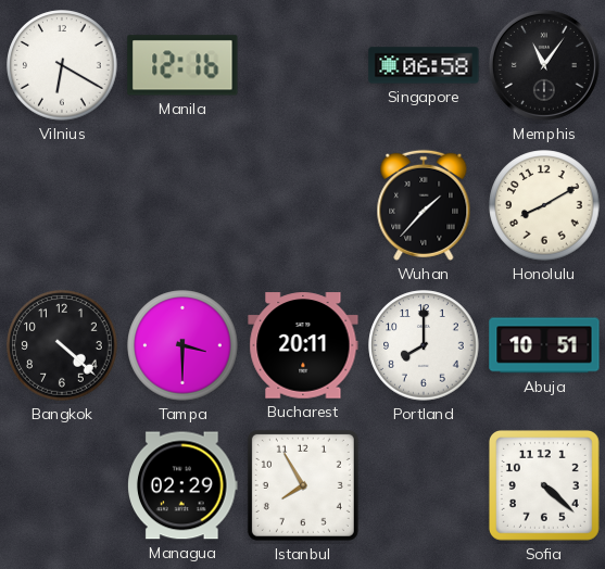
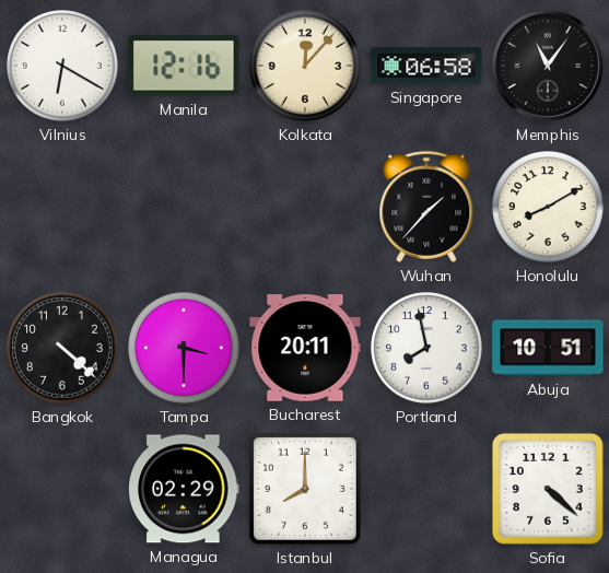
Kolkata: none -> 12:07 (305, 66)
Portland: 8:00 -> 7:58 (426, 348)
Istanbul: 7:55 -> 8:00 (305, 489)
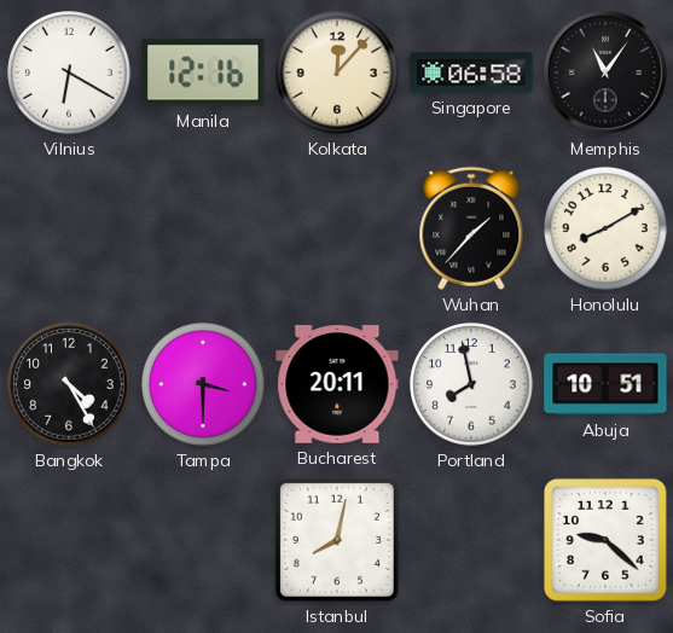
Bangkok: 4:22 -> 4:25 (69, 384)
Managua: 02:29 -> none (185, 489)
Istanbul: 8:00 -> 8:02 (337, 540)
Sofia: 4:22 -> 9:22 (605, 540)
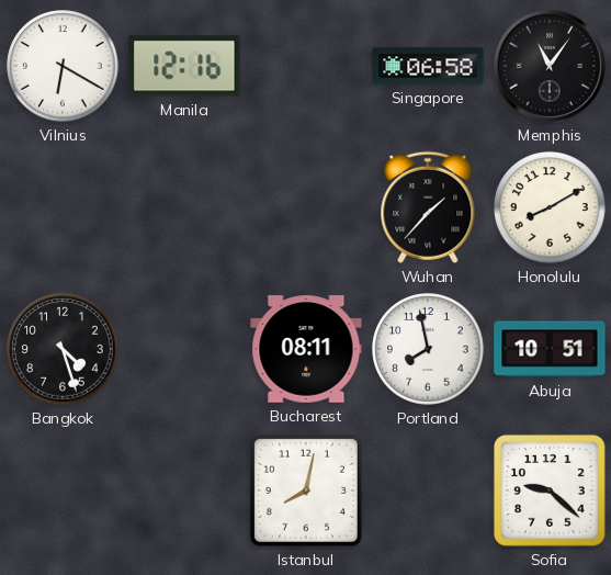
Kolkata: 12:07 -> none (337, 72)
Bangkok: 4:25 -> 4:27 (63, 349)
Tampa: 3:30 -> none (203, 384)
Bucharest: 20:11 -> 08:11 (306, 349)
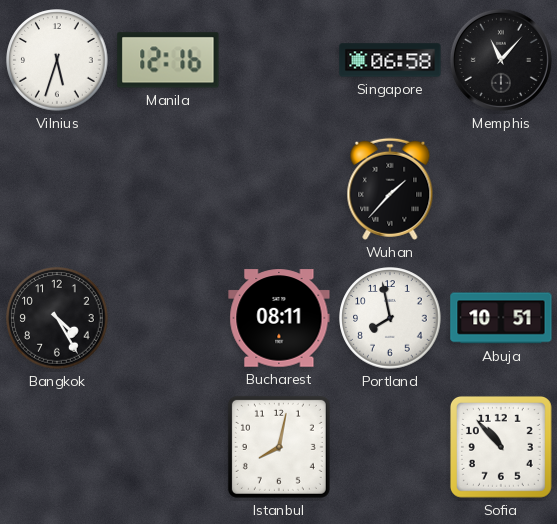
Vilnius: 6:20 -> 5:33 (57, 60)
Memphis: 11:06 -> 11:07 (501, 60)
Honolulu: 8:10 -> none (550, 207)
Bangkok: 4:27 -> 4:25 (57, 318)
Sofia: 9:22 -> 10:53 (501, 447)
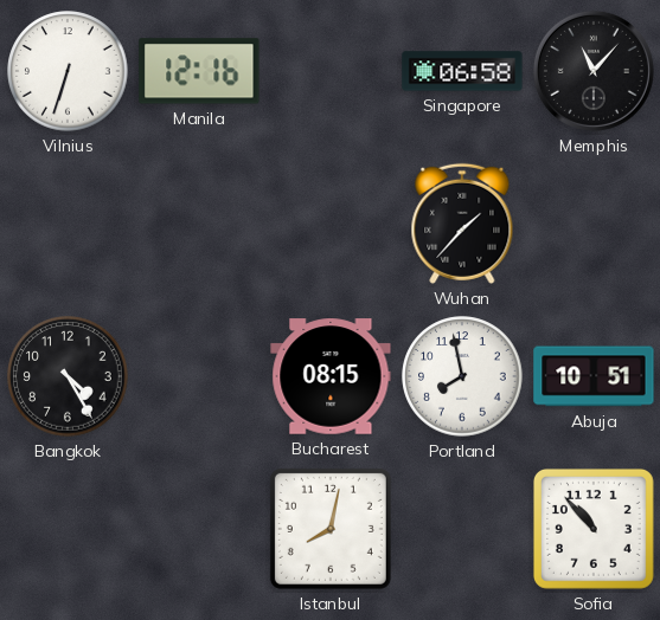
Vilnius: 5:33 -> 6:33 (68, 71)
Bucharest: 08:11 -> 08:15 (331, 376)
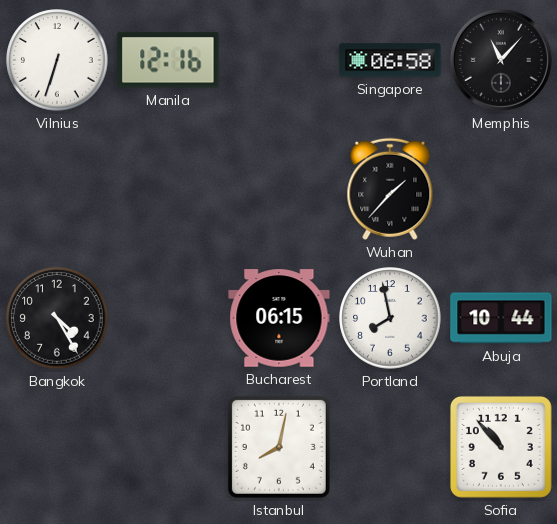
Bucharest: 08:15 -> 06:15 (279, 318)
Abuja: 10:51 -> 10:44 (501, 318)
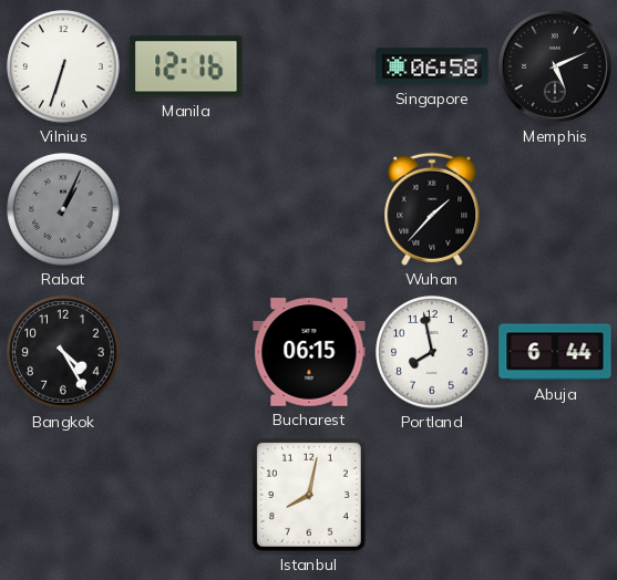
Memphis: 11:07 -> 5:11 (555, 66)
Rabat: none -> 1:04 (63, 209)
Abuja: 10:44 -> 6:44 (555, 352)
Sofia: 10:53 -> none (501, 447)
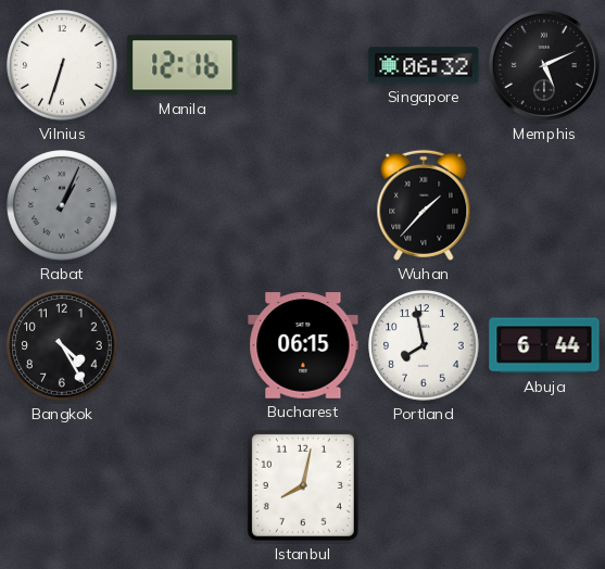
Singapore: 06:58 -> 06:32 (424, 65)
